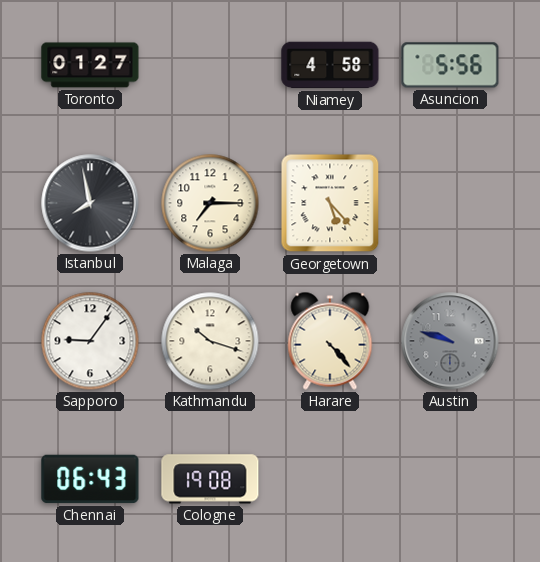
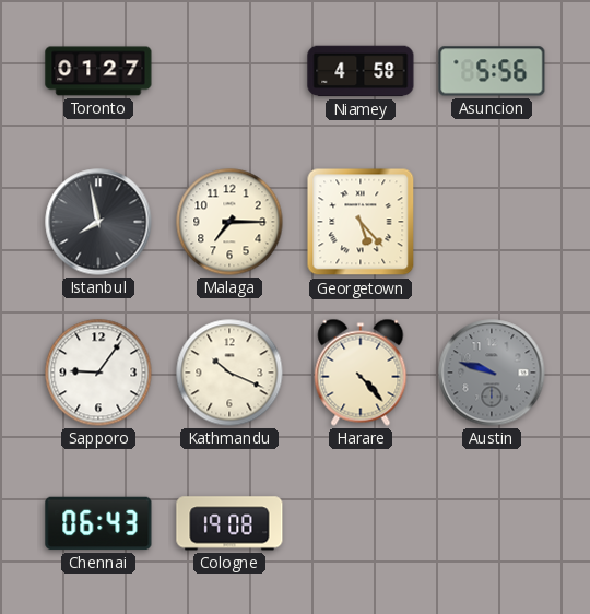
Kathmandu: 10:18 -> 10:19 (229, 373)
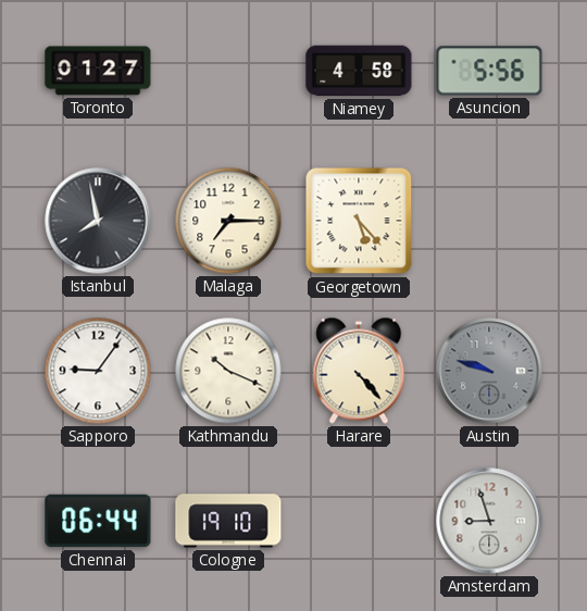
Chennai: 06:43 -> 06:44 (98, 521)
Cologne: 19:08 -> 19:10 (228, 521)
Amsterdam: none -> 8:57 (489, 521)
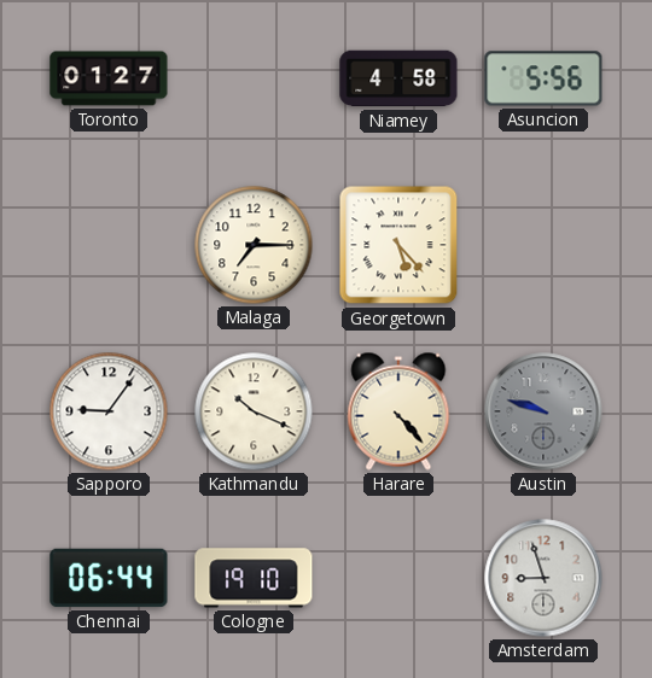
Istanbul: 7:58 -> none (98, 221)
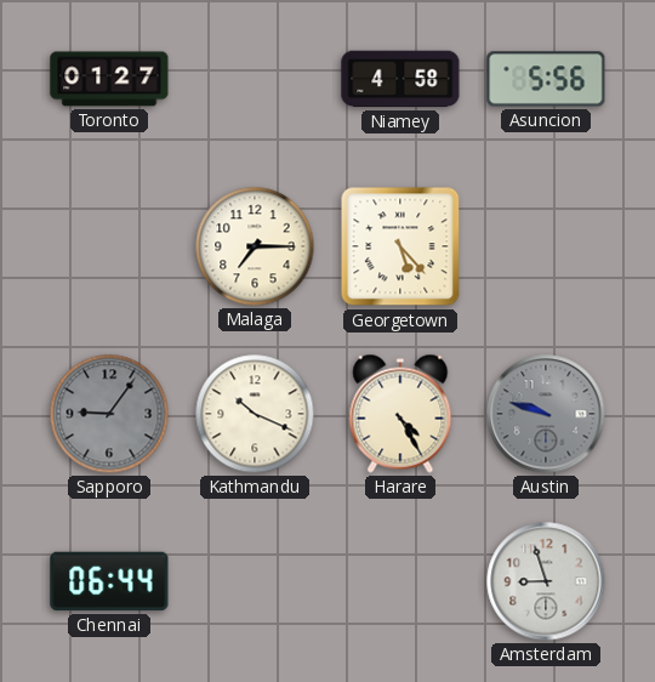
Sapporo dial: white -> grey (109, 414)
Harare: 4:23 -> 4:25 (400, 414)
Cologne: 19:10 -> none (254, 578)
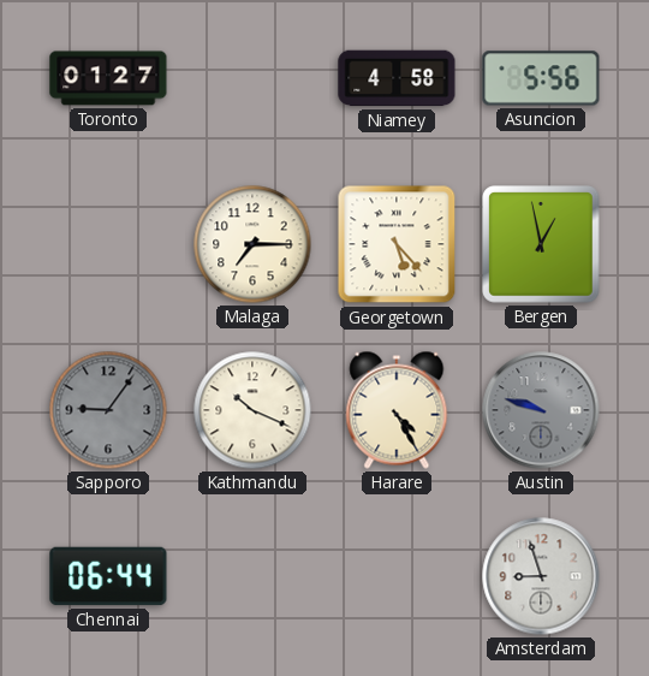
Bergen: none -> 12:58 (541, 244)
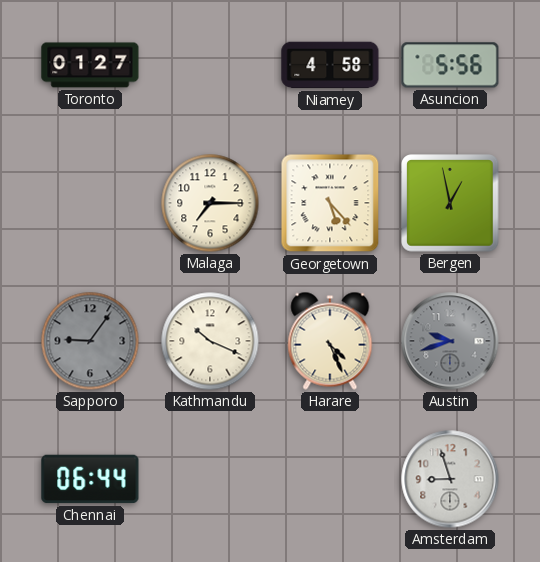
Harare: 4:25 -> 4:26 (330, 341)
Austin: 9:48 -> 9:42 (450, 341)
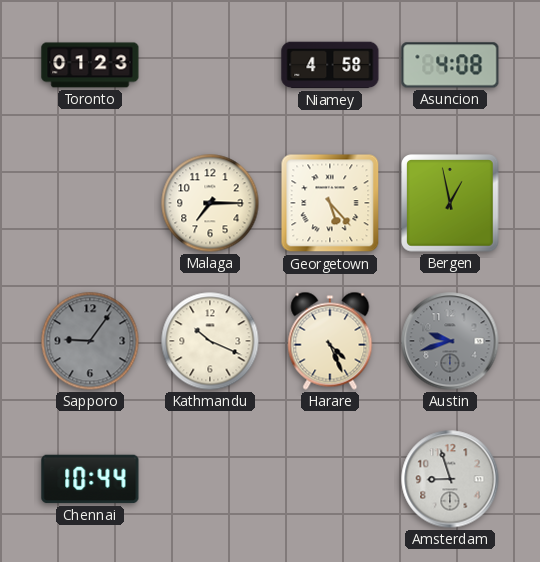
Toronto: 01:27 -> 01:23 (90, 65)
Asuncion: 5:56 -> 4:08 (450, 65)
Chennai: 06:44 -> 10:44 (90, 479)
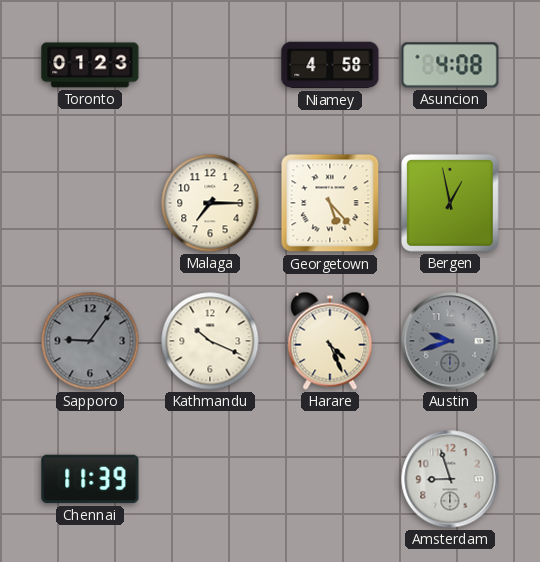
Chennai: 10:44 -> 11:39 (90, 479)
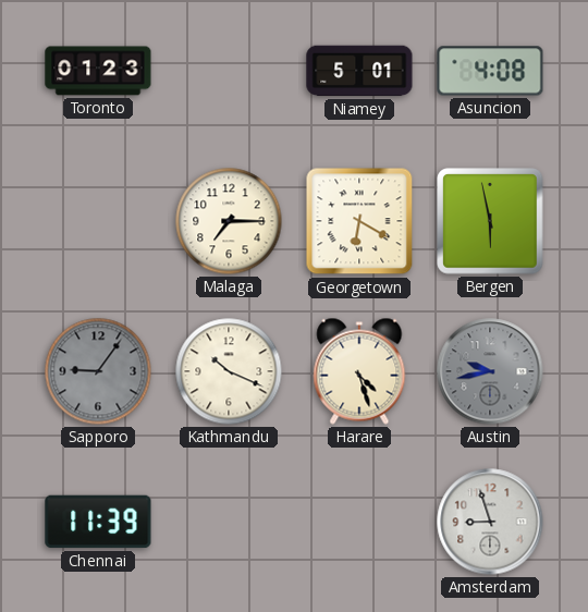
Niamey: 4:58 -> 5:01 (359, 71)
Georgetown: 5:23 -> 6:20 (359, 221)
Bergen: 12:58 -> 5:58 (490, 221)
Harare: 4:26 -> 4:27 (359, 371)
Austin: 9:42 -> 9:43 (490, 371)
